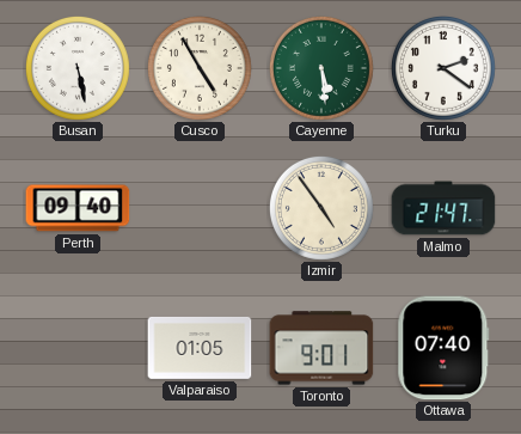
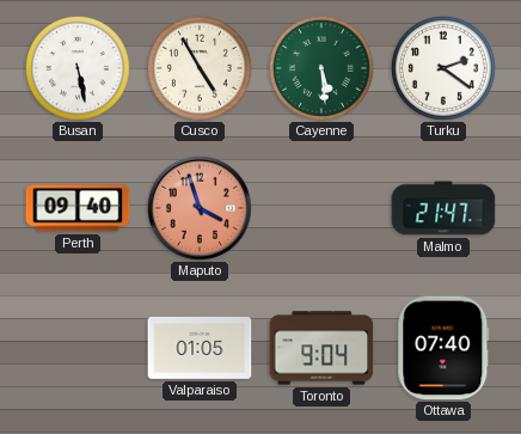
Maputo: none -> 3:57 (200, 208)
Izmir: 4:54 -> none (321, 208)
Toronto: 9:01 -> 9:04 (321, 348)
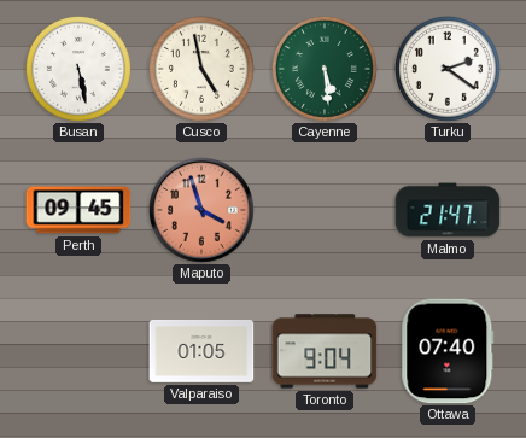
Cusco: 4:55 -> 4:58 (201, 69)
Perth: 09:40 -> 09:45 (78, 210)
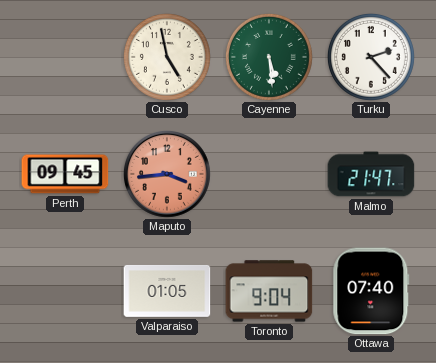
Busan: 5:28 -> none (78, 69)
Turku: 2:21 -> 2:23 (371, 57)
Maputo: 3:57 -> 3:44 (167, 174)
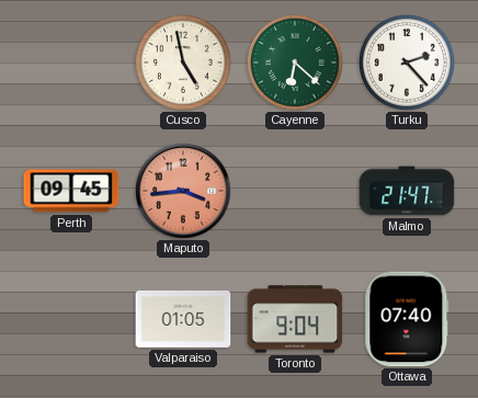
Cayenne: 5:29 -> 6:22 (295, 62)
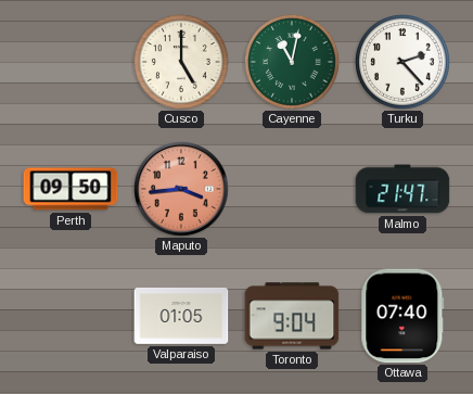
Cusco: 4:58 -> 5:00 (181, 62)
Cayenne: 6:22 -> 11:02 (292, 62)
Perth: 09:45 -> 09:50 (71, 189)
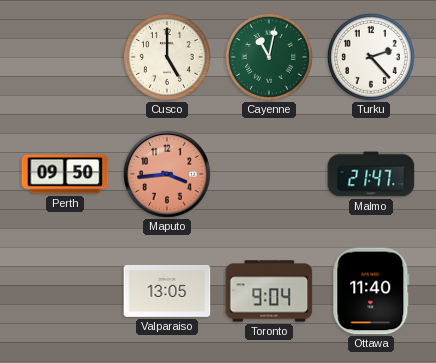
Valparaiso: 01:05 -> 13:05 (167, 291)
Ottawa: 07:40 -> 11:40 (371, 291)
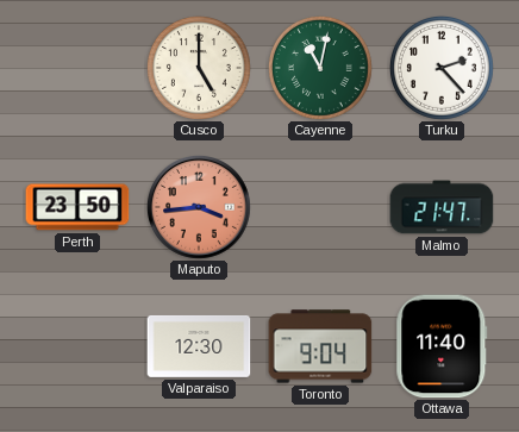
Perth: 09:50 -> 23:50 (77, 207)
Valparaiso: 13:05 -> 12:30 (199, 346)
